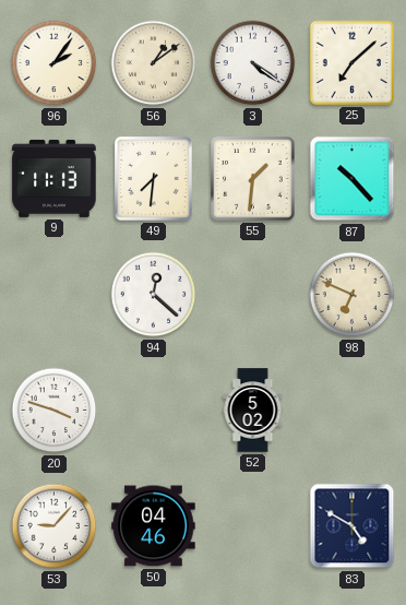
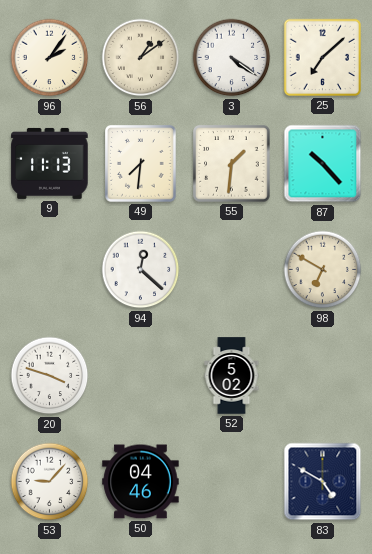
98: 6:49 -> 6:50 (323, 270)
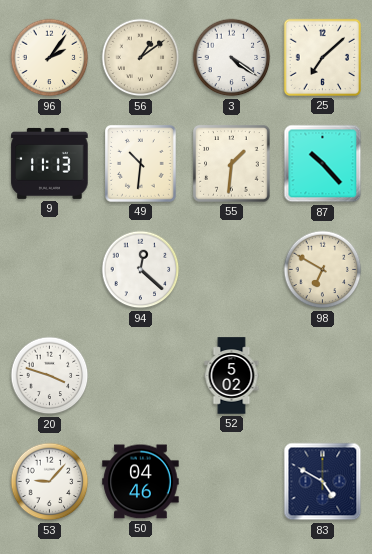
49: 7:31 -> 10:31 (141, 164)
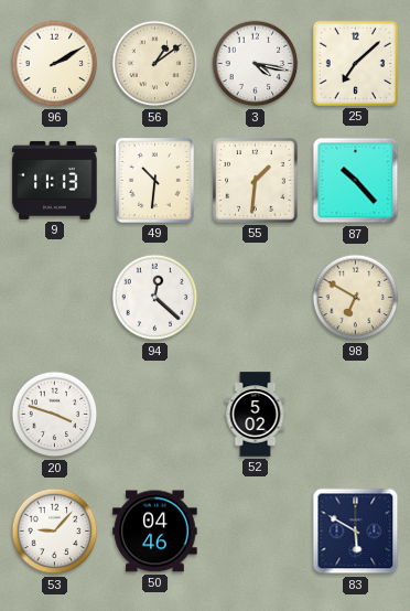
96: 2:06 -> 2:10 (55, 64)
3: 4:21 -> 4:17 (256, 64)
83: 4:50 -> 5:50 (356, 532)
